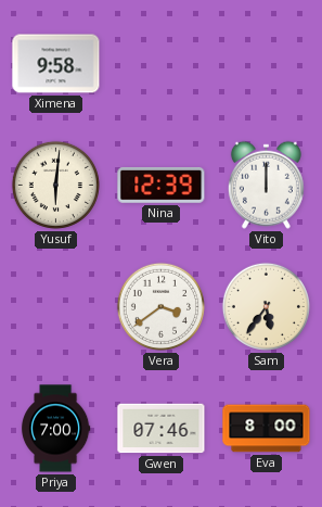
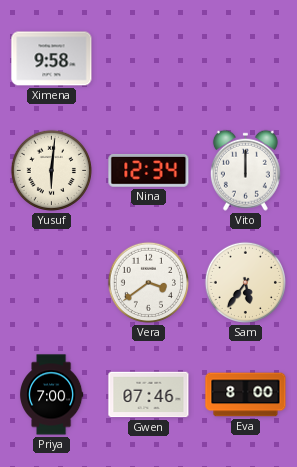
Nina: 12:39 -> 12:34 (149, 170)
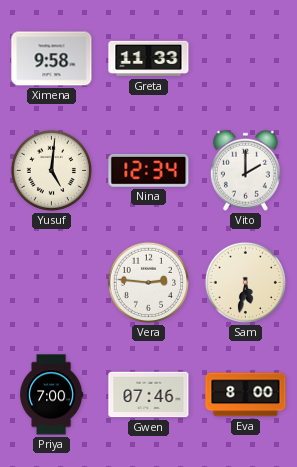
Greta: none -> 11:33 (149, 59)
Yusuf: 6:01 -> 5:01 (51, 170)
Vito: 12:00 -> 2:00 (245, 170)
Vera: 3:39 -> 2:46 (148, 282)
Sam: 5:36 -> 5:32 (245, 282)
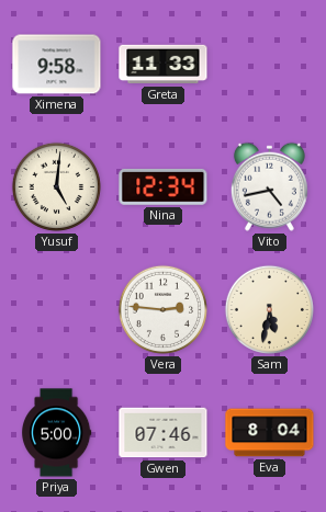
Vito: 2:00 -> 4:43 (269, 186)
Priya: 7:00 -> 5:00 (56, 433)
Eva: 8:00 -> 8:04 (270, 433)
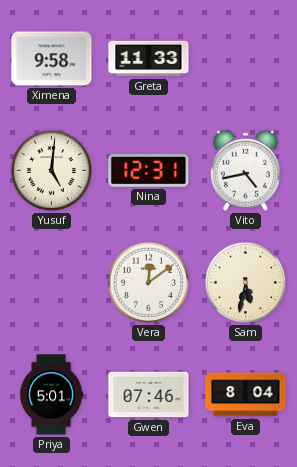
Nina: 12:34 -> 12:31 (149, 170)
Vera: 2:46 -> 12:09 (148, 282)
Priya: 5:00 -> 5:01 (51, 395)
